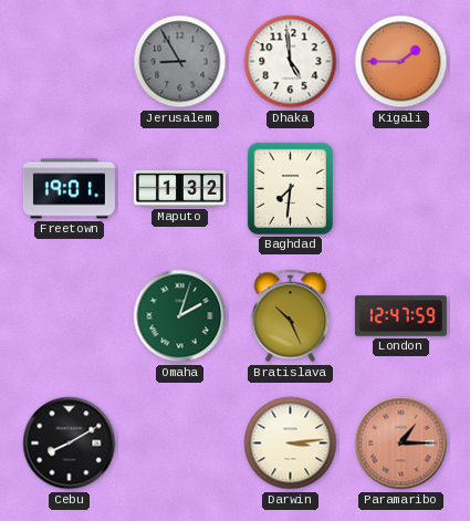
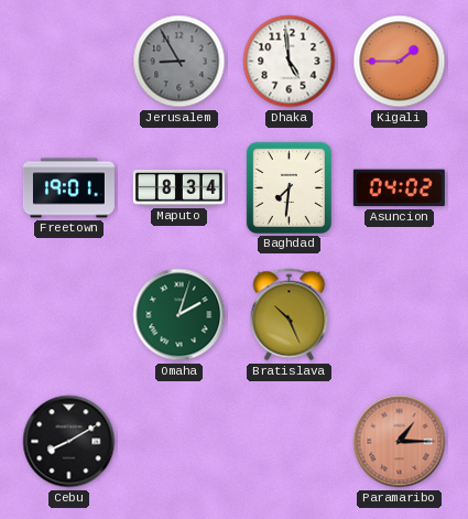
Maputo: 1:32 -> 8:34 (178, 188)
Asuncion: none -> 04:02 (399, 188)
London: 12:47 -> none (400, 316)
Darwin: 3:14 -> none (291, 444)
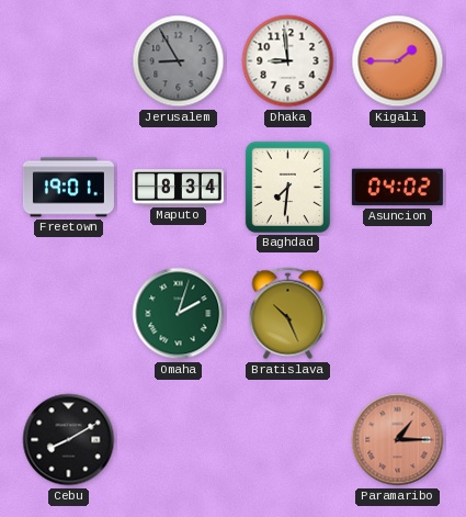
Dhaka: 4:59 -> 8:59 (288, 61)
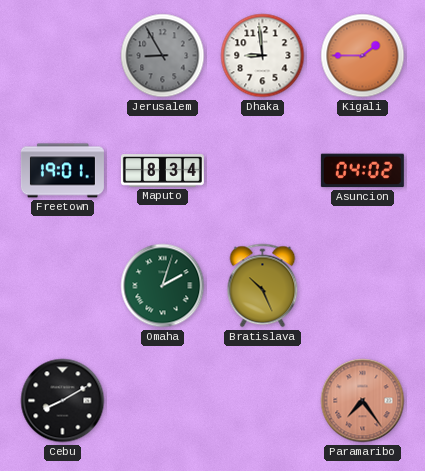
Baghdad: 7:31 -> none (287, 187)
Paramaribo: 1:15 -> 7:24 (363, 401)
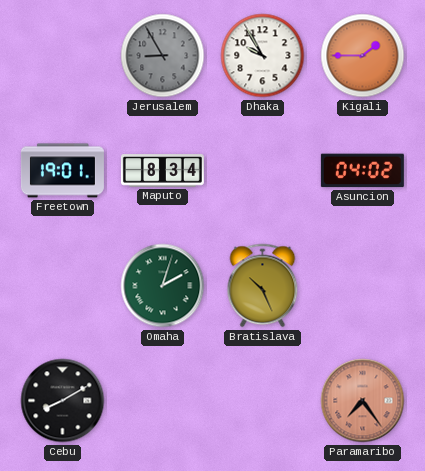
Dhaka: 8:59 -> 9:55 (263, 56)
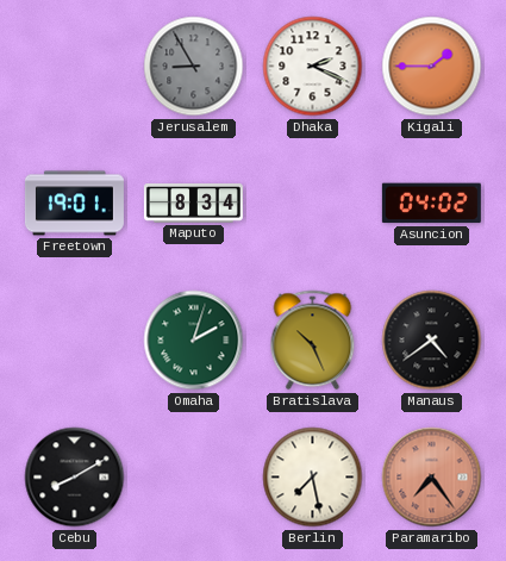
Dhaka: 9:55 -> 2:19 (313, 67)
Manaus: none -> 4:39 (432, 341)
Berlin: none -> 7:28 (313, 478)
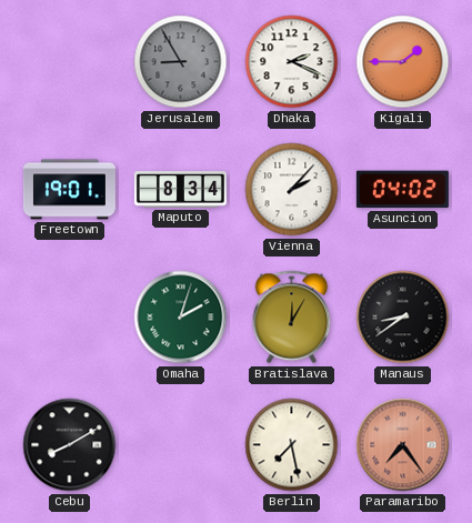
Vienna: none -> 2:07 (292, 190)
Bratislava: 10:26 -> 12:05 (292, 318)
Manaus: 4:39 -> 8:39 (403, 318)
